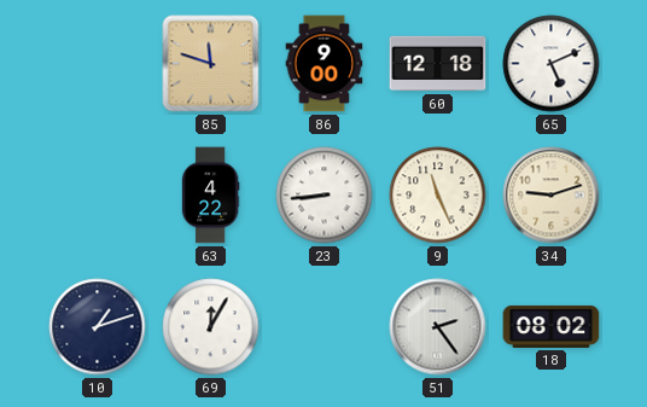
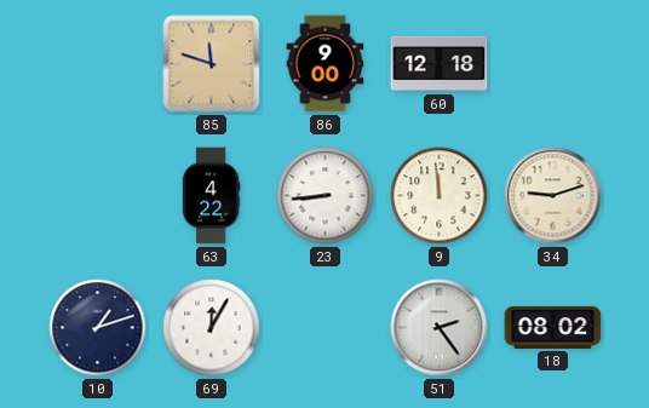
65: 5:11 -> none (552, 64)
9: 11:26 -> 11:59 (440, 196)
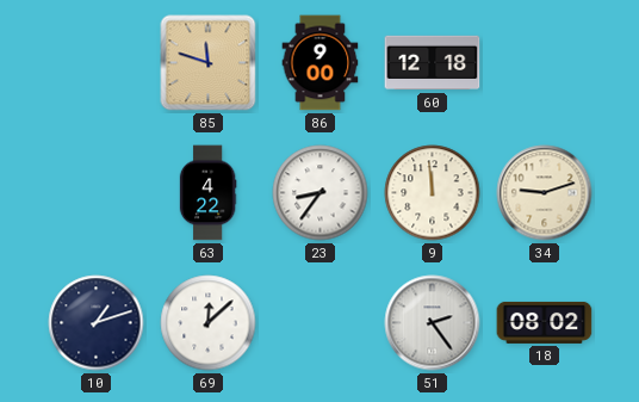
23: 8:44 -> 8:36 (321, 193)
69: 12:05 -> 12:08 (209, 323)
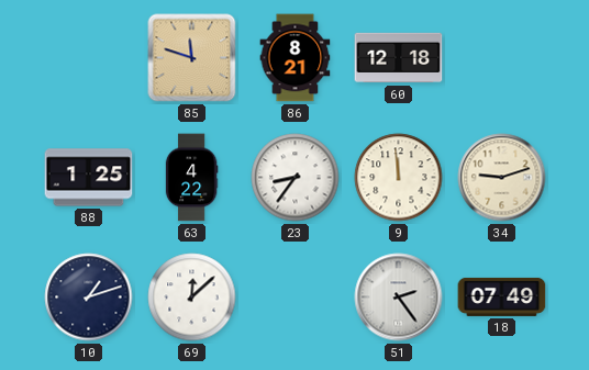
86: 9:00 -> 8:21 (296, 58)
88: none -> 1:25 (89, 178)
18: 08:02 -> 07:49 (502, 296)
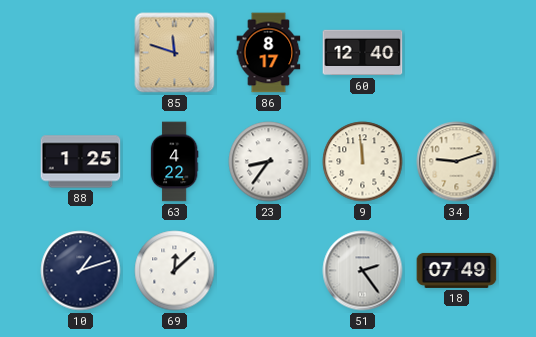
86: 8:21 -> 8:17 (269, 53)
60: 12:18 -> 12:40 (363, 53)
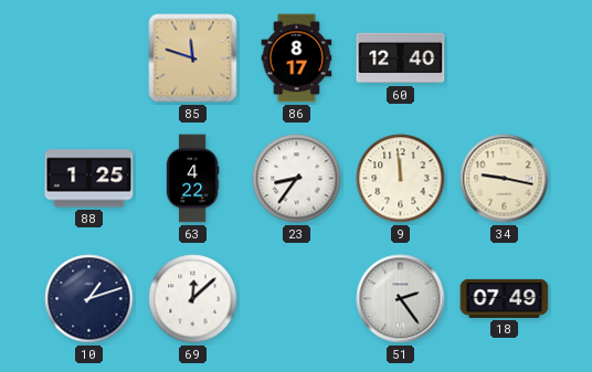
34: 9:12 -> 9:17 (505, 179)
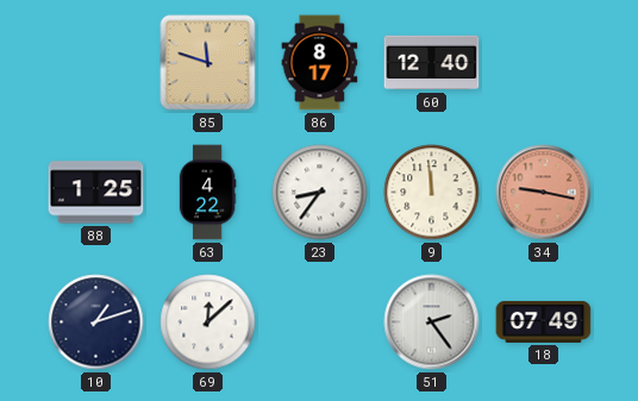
34 dial: cream -> salmon (544, 193)
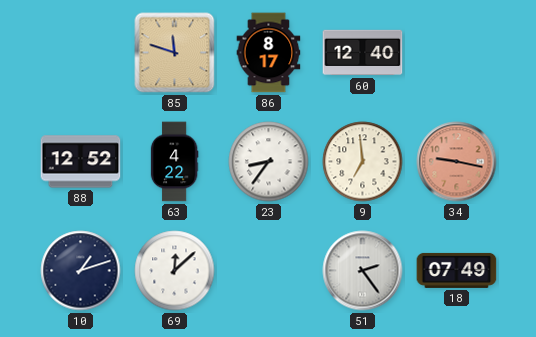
88: 1:25 -> 12:52 (81, 162)
9: 11:59 -> 6:59 (363, 162)
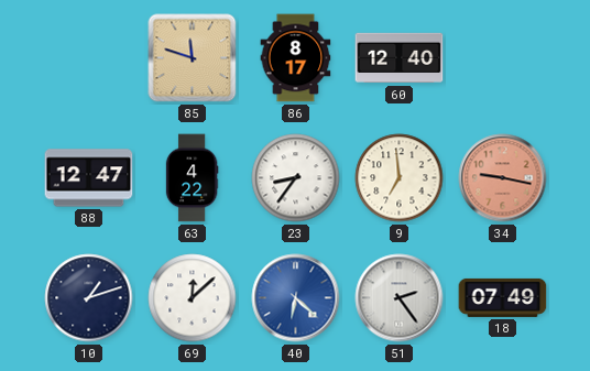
88: 12:52 -> 12:47 (89, 178)
40: none -> 6:22 (296, 298)
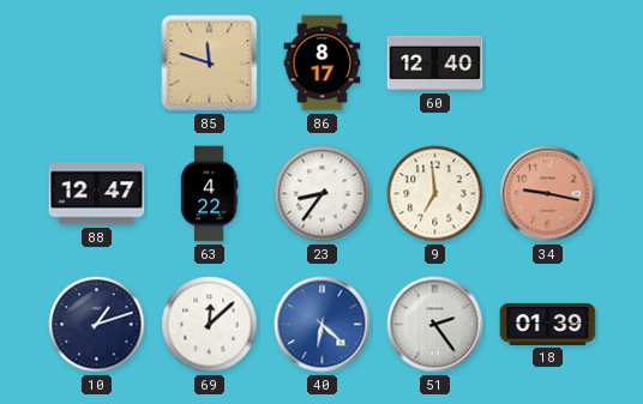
18: 07:49 -> 01:39 (548, 324)
